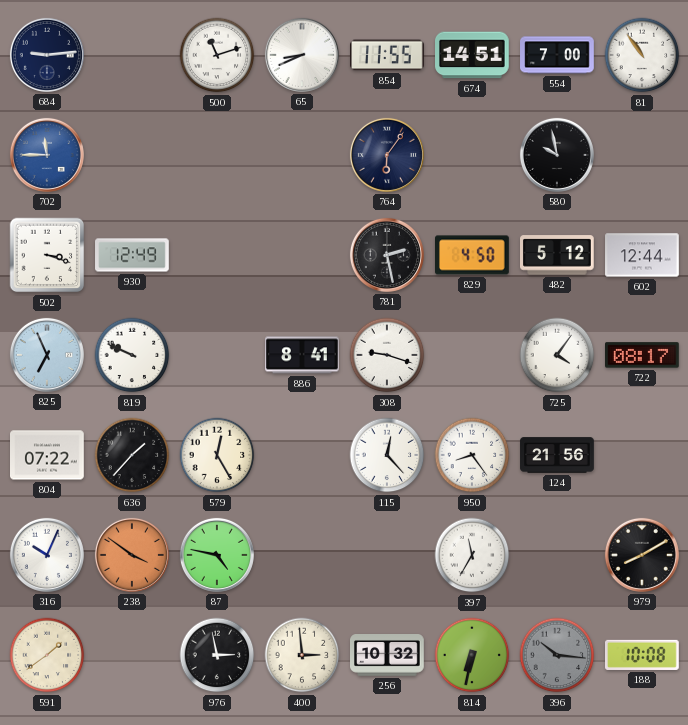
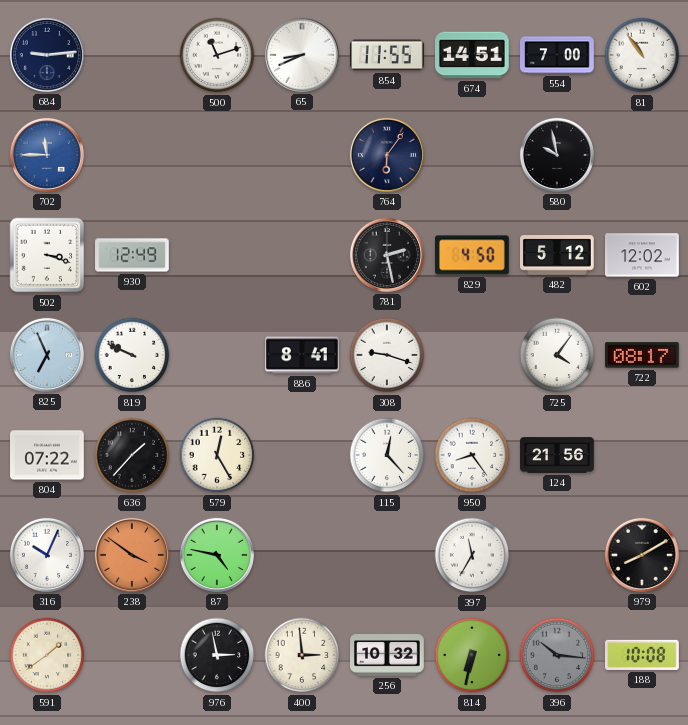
602: 12:44 -> 12:02 (642, 255)
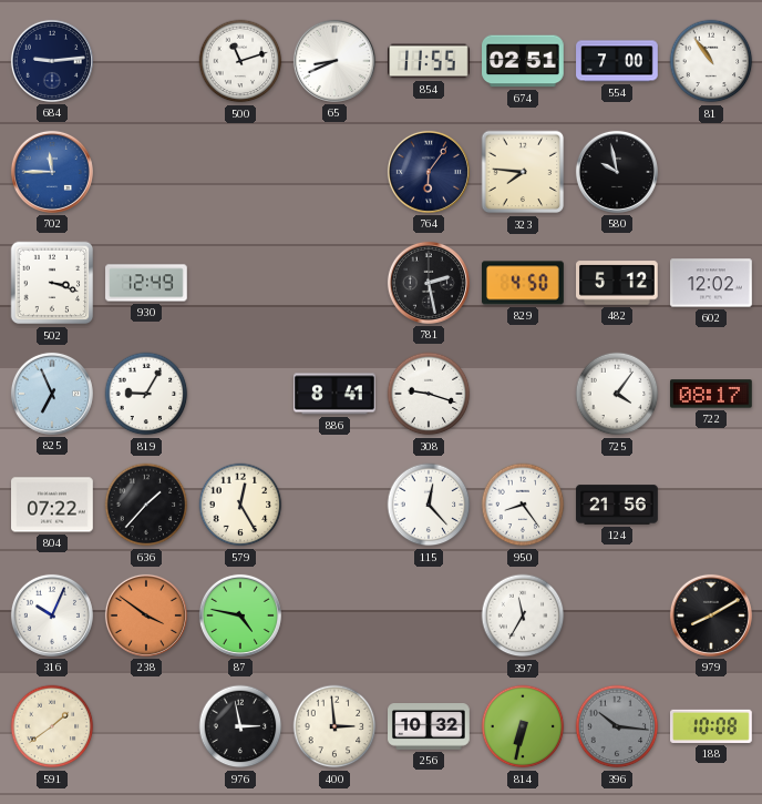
674: 14:51 -> 02:51 (524, 61)
323: none -> 7:46 (523, 172)
819: 9:49 -> 9:05 (146, 394)
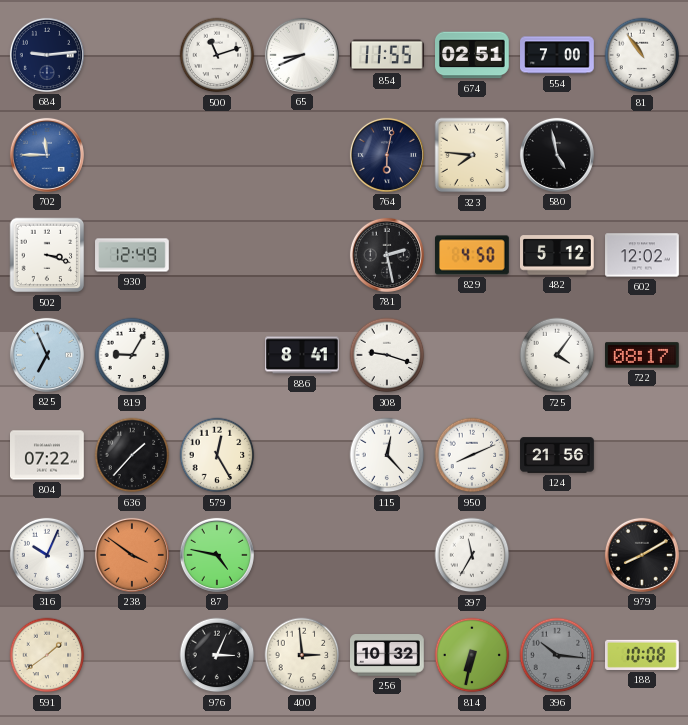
764: 6:06 -> 6:02 (387, 155)
580: 9:58 -> 4:58 (557, 155)
950: 8:24 -> 8:11 (472, 455)
976: 2:58 -> 3:04 (217, 655)
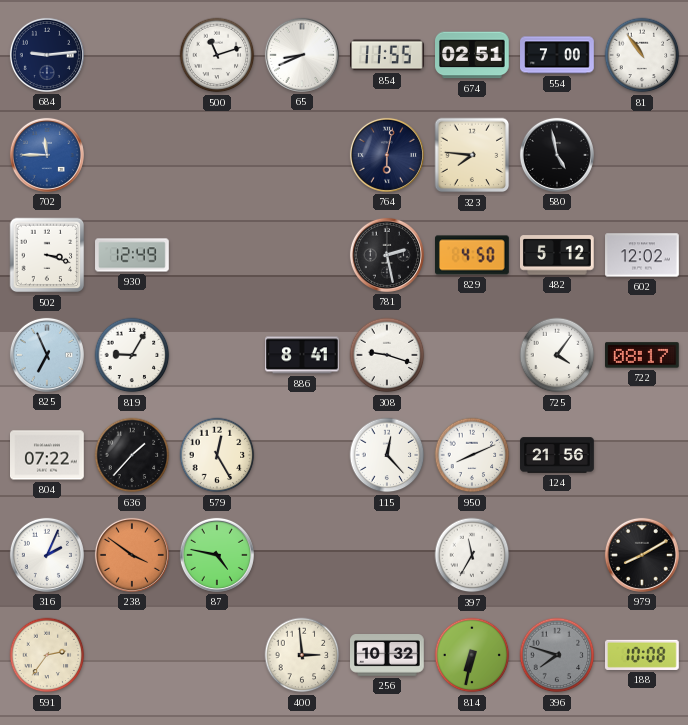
316: 10:04 -> 2:04 (47, 555)
591: 1:39 -> 2:36 (47, 655)
976: 3:04 -> none (217, 655)
396: 10:16 -> 7:48 (557, 655)
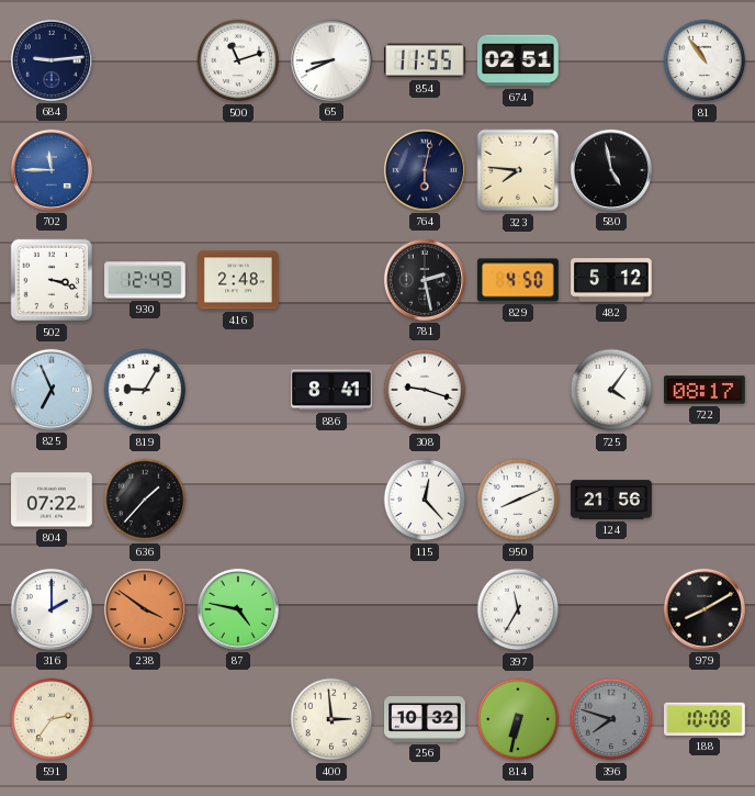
554: 7:00 -> none (557, 55)
416: none -> 2:48 (238, 280)
602: 12:02 -> none (642, 255)
579: 12:25 -> none (217, 455)
316: 2:04 -> 2:00 (52, 609)
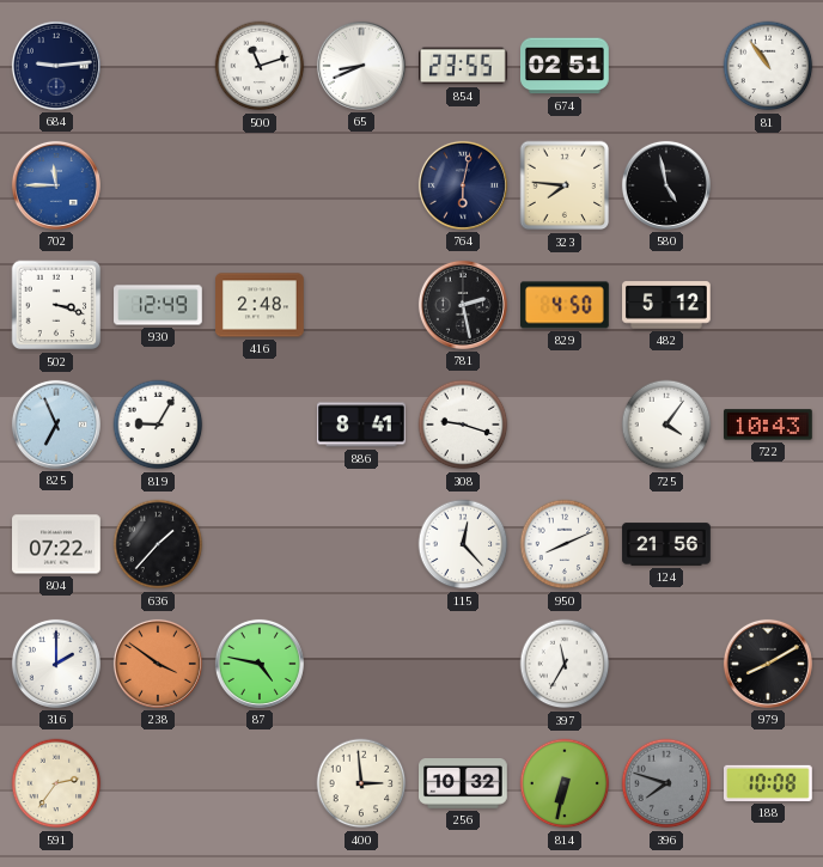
854: 11:55 -> 23:55 (464, 66)
722: 08:17 -> 10:43 (769, 425)
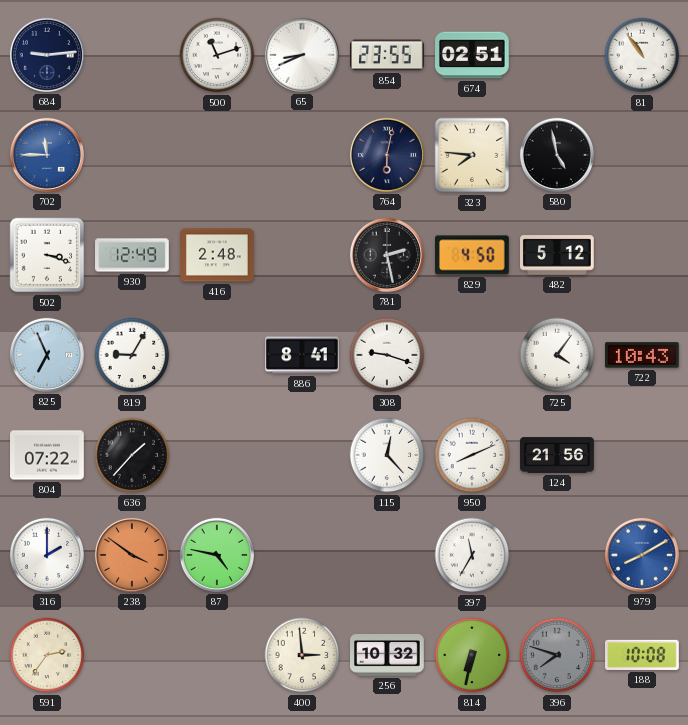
979 dial: black -> blue (642, 555)
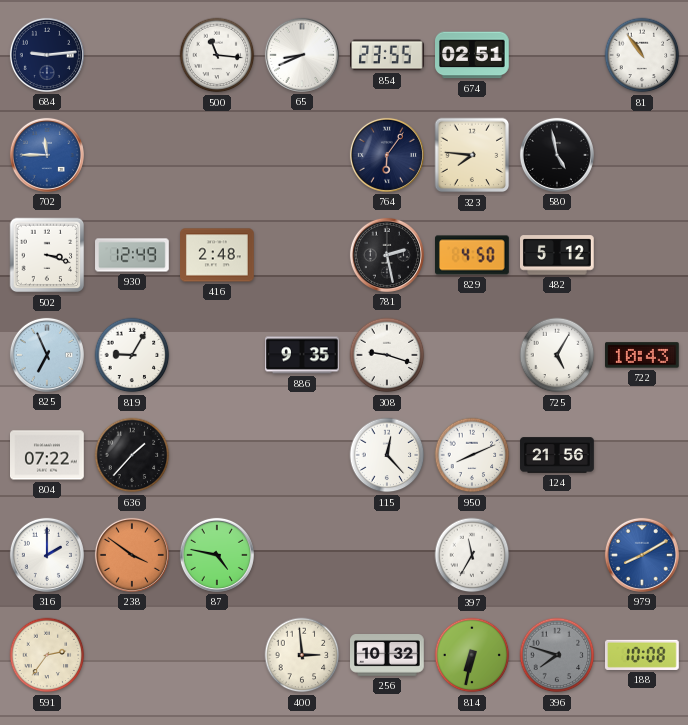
500: 11:12 -> 11:16 (217, 55)
764: 6:02 -> 6:06 (387, 155)
886: 8:41 -> 9:35 (303, 355)
725: 4:06 -> 5:05 (557, 355)
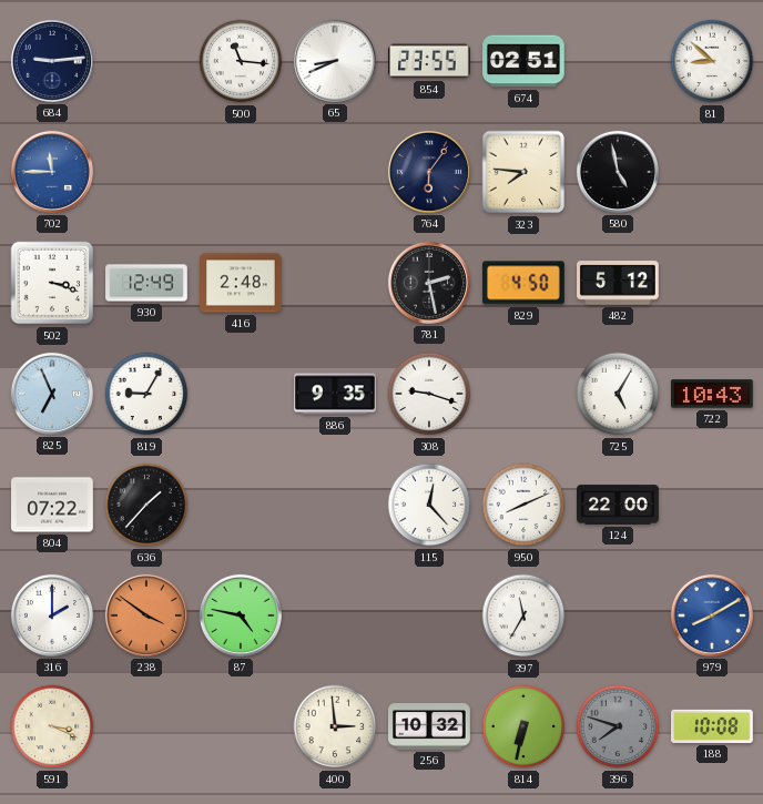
81: 10:54 -> 8:52 (712, 61)
124: 21:56 -> 22:00 (618, 505)
591: 2:36 -> 3:19 (52, 726)
